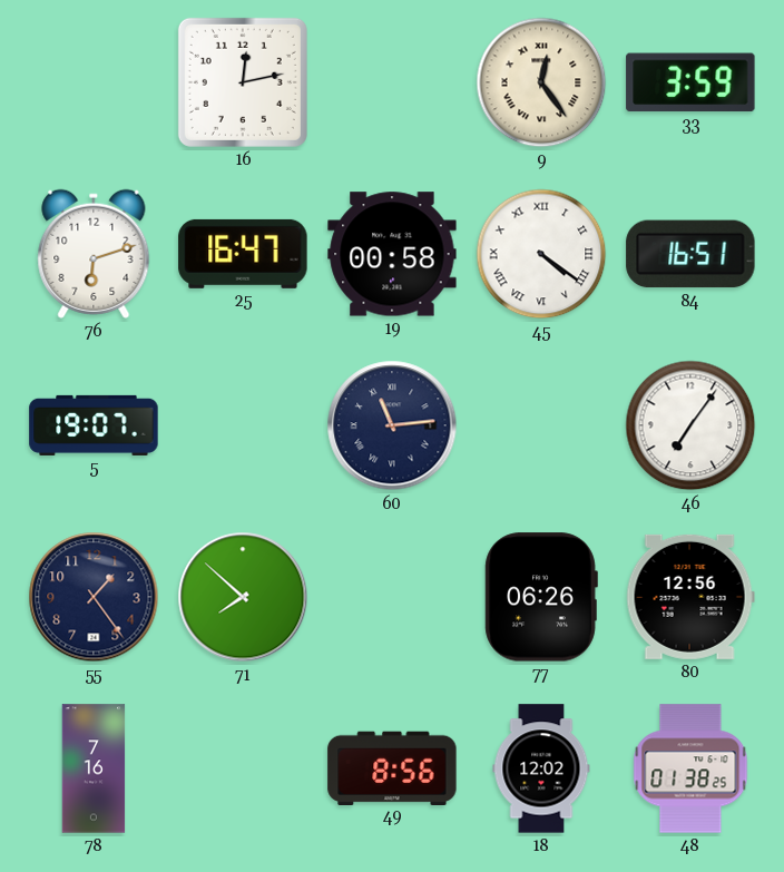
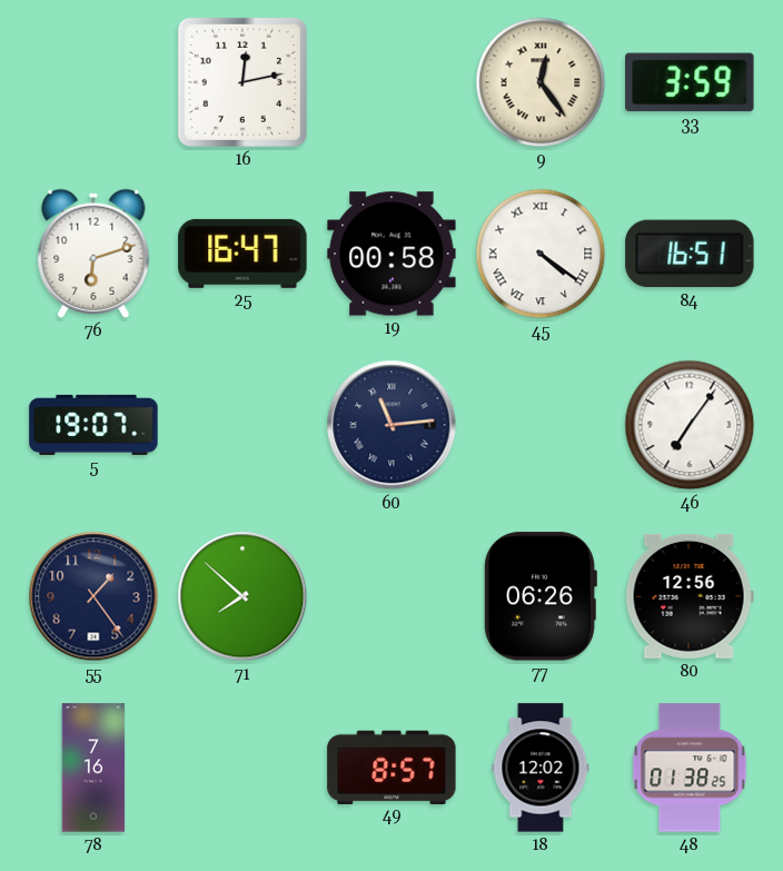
49: 8:56 -> 8:57 (391, 766)
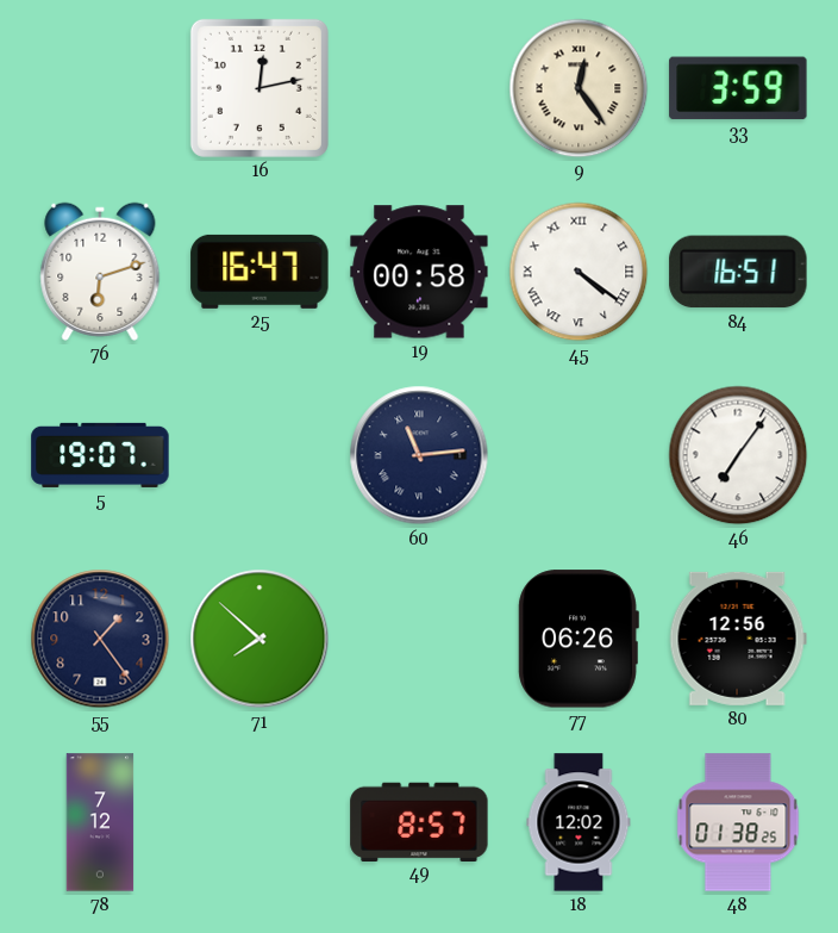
78: 7:16 -> 7:12 (100, 822)
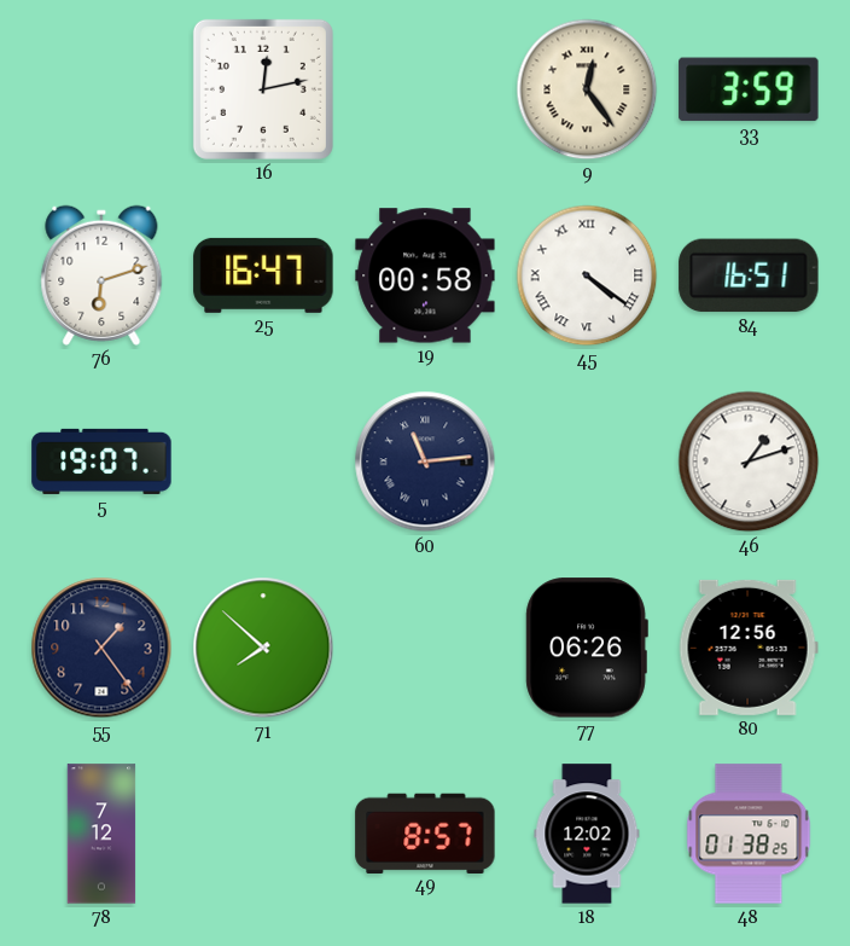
46: 7:06 -> 1:12 (749, 462)
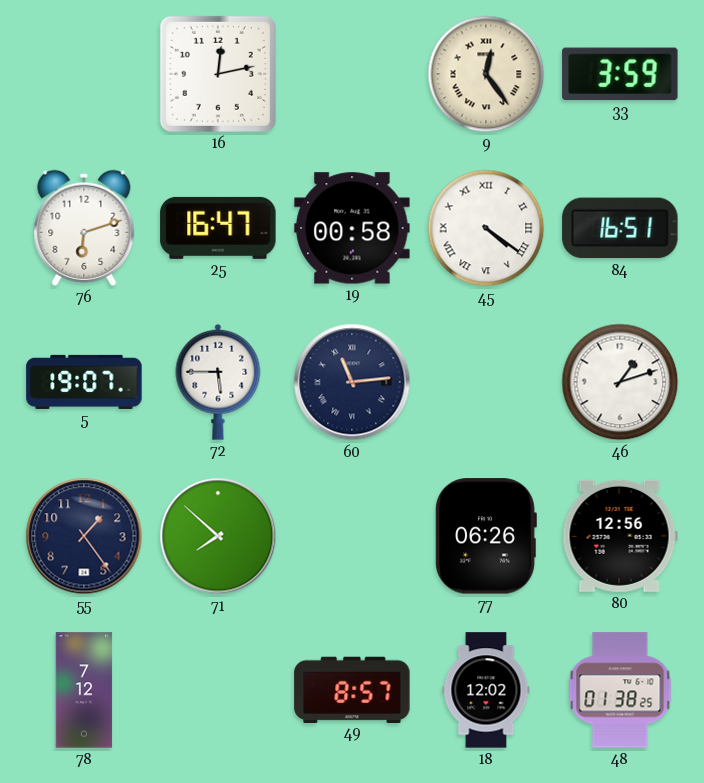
72: none -> 5:45 (218, 382)
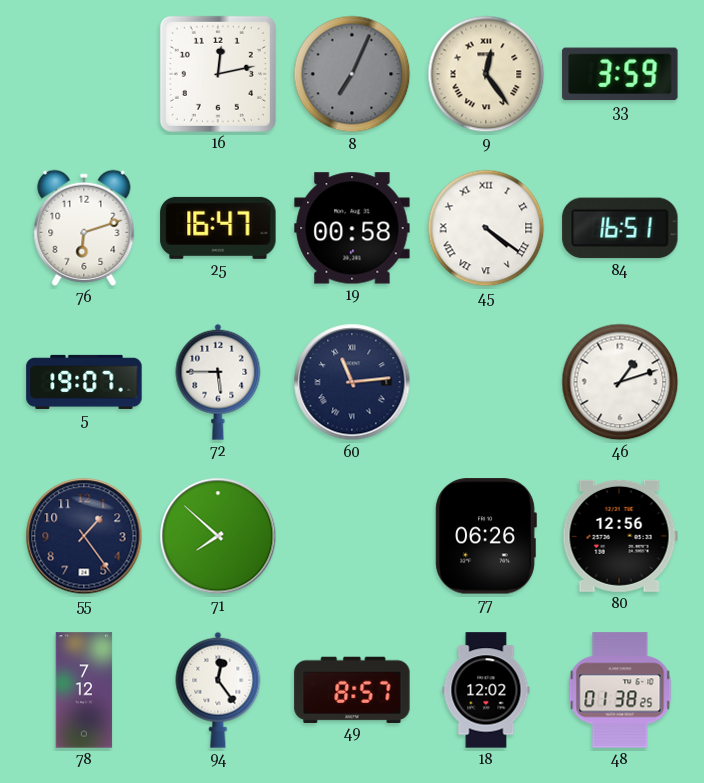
8: none -> 7:04 (352, 74)
94: none -> 12:24 (218, 690)
